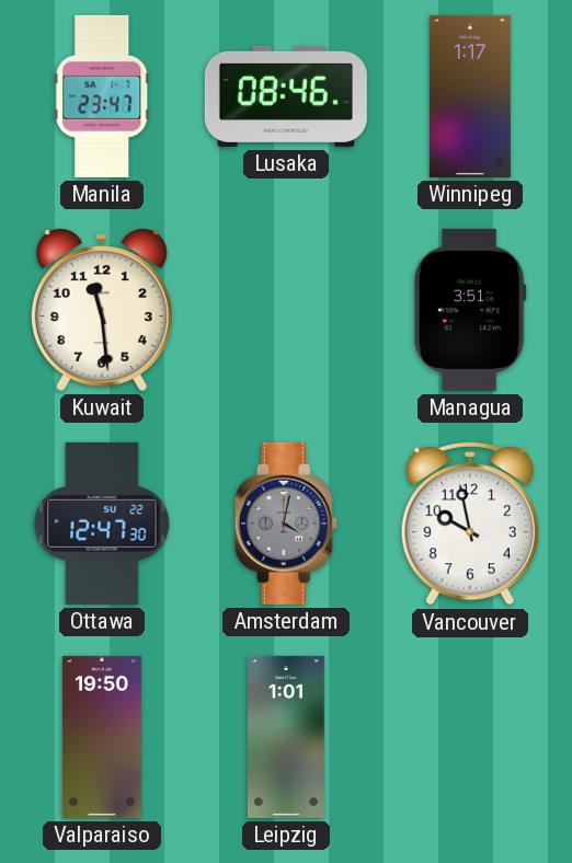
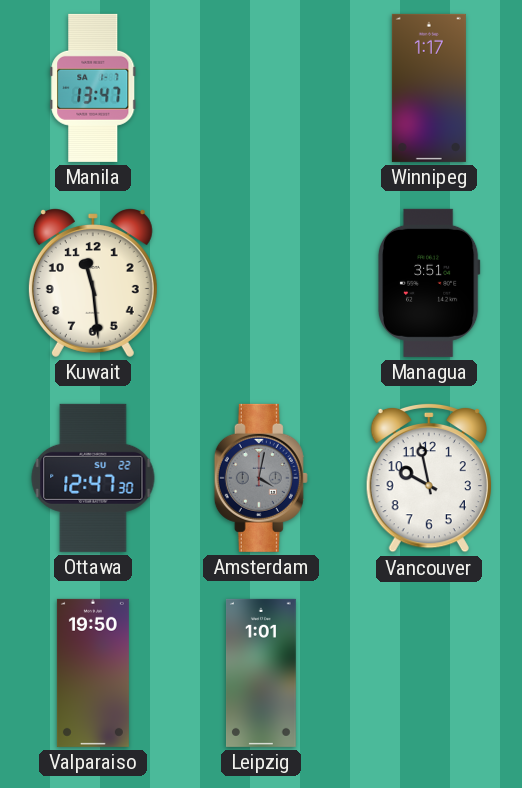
Manila: 23:47 -> 13:47 (93, 88)
Lusaka: 08:46 -> none (286, 96)
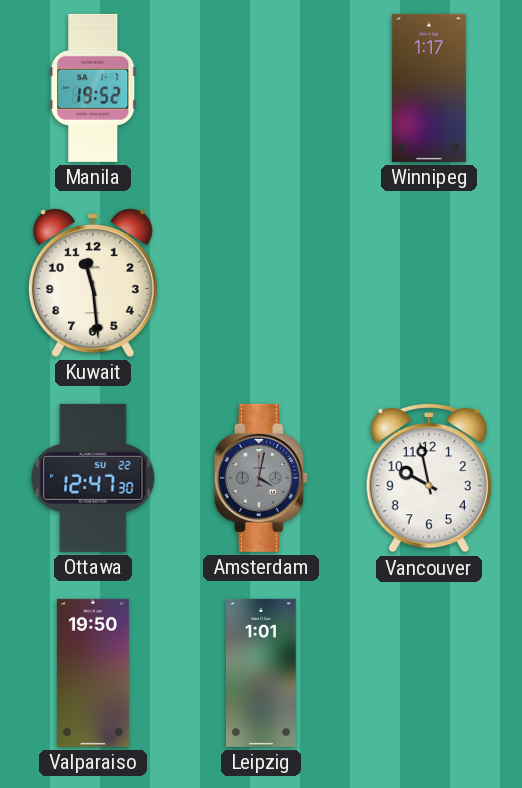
Manila: 13:47 -> 19:52 (93, 88)
Managua: 3:51 -> none (429, 283)
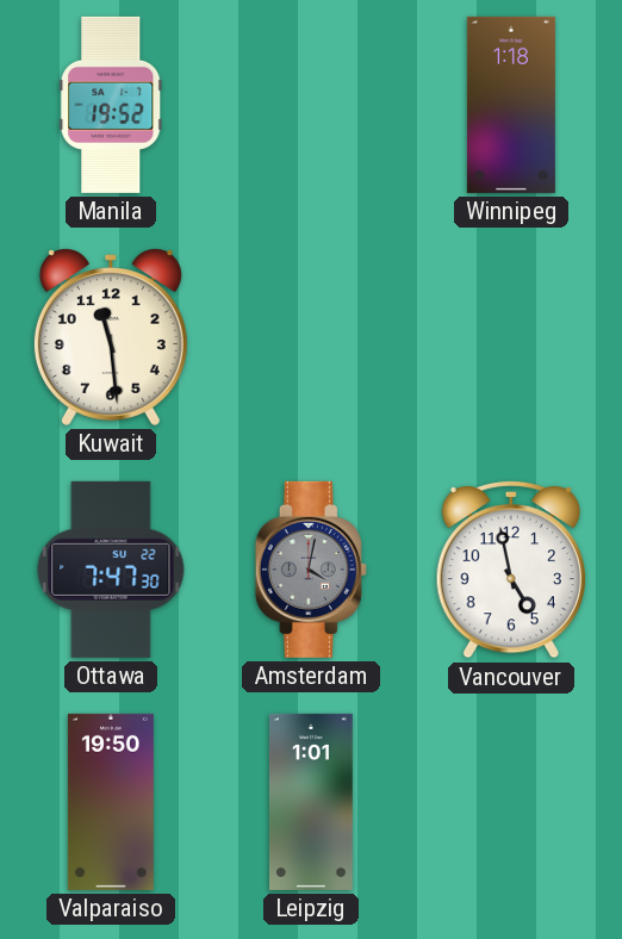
Winnipeg: 1:17 -> 1:18 (511, 105)
Ottawa: 12:47 -> 7:47 (111, 570)
Vancouver: 9:58 -> 4:58 (511, 570)
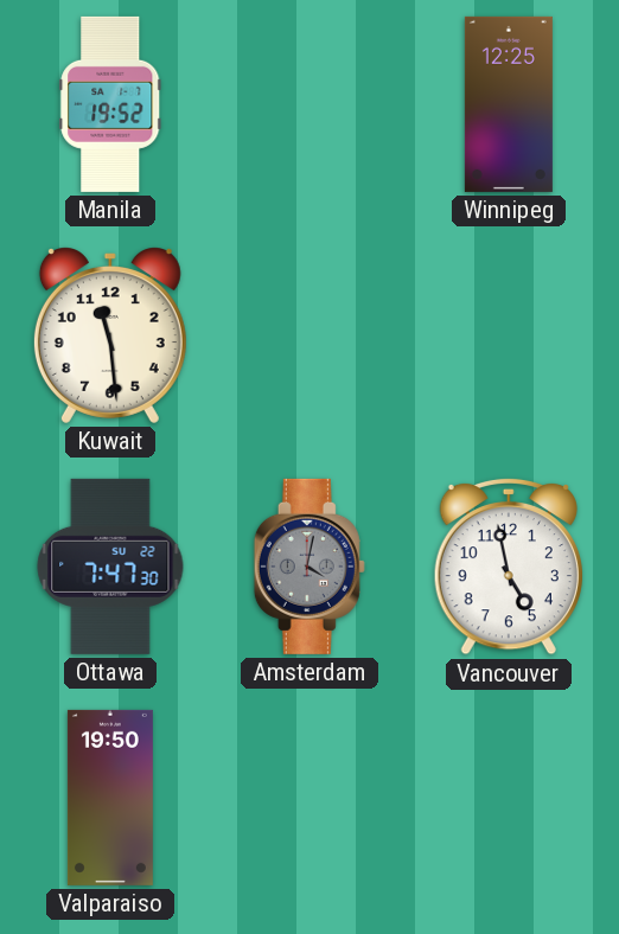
Winnipeg: 1:18 -> 12:25 (509, 104)
Leipzig: 1:01 -> none (311, 802)
